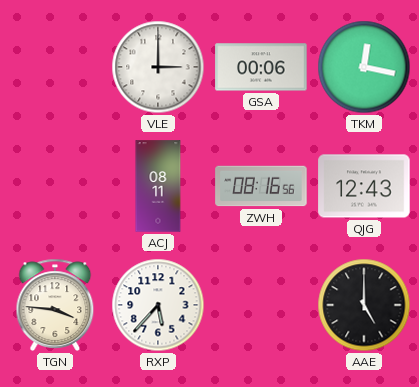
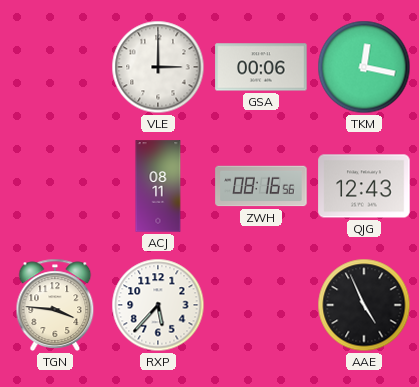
AAE: 5:00 -> 4:56 (364, 305)
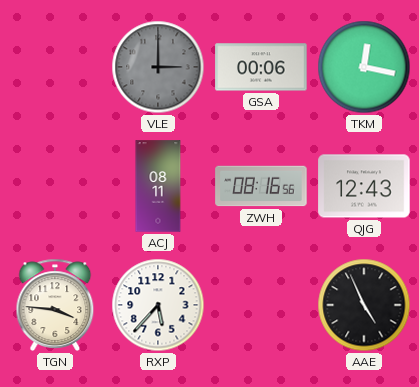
VLE dial: white -> grey (158, 67)
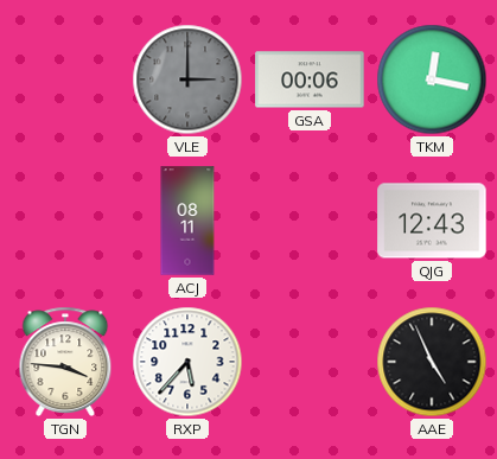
ZWH: 08:16 -> none (261, 186)
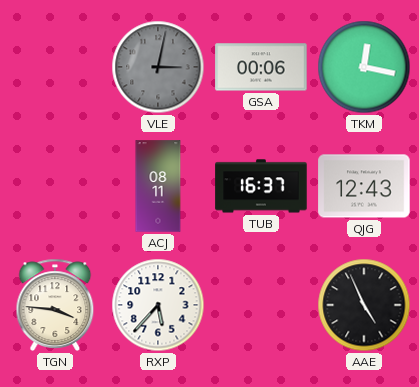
VLE: 3:00 -> 3:02 (158, 67)
TUB: none -> 16:37 (261, 186)
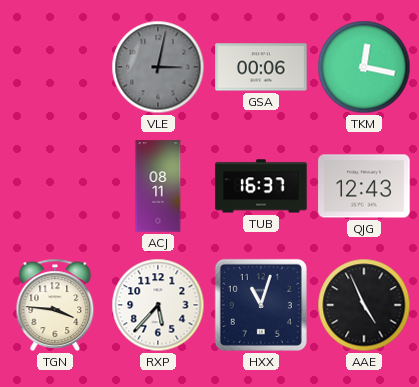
HXX: none -> 11:03 (261, 305)
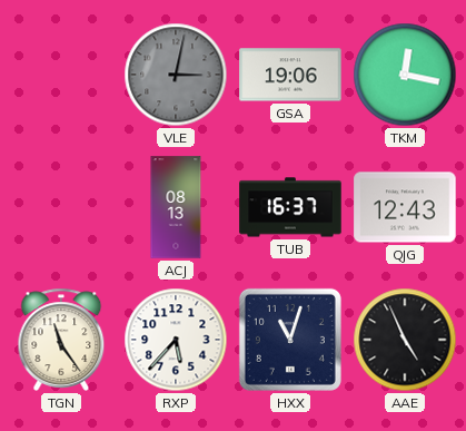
GSA: 00:06 -> 19:06 (290, 75)
ACJ: 08:11 -> 08:13 (176, 207)
TGN: 3:46 -> 11:24 (61, 340)
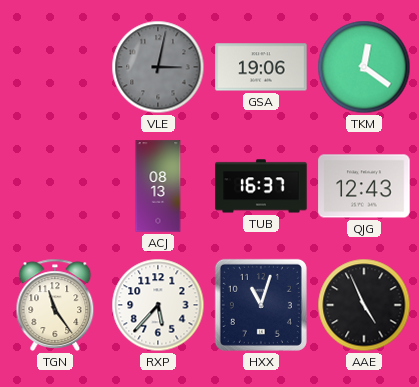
TKM: 12:17 -> 12:21 (364, 67)
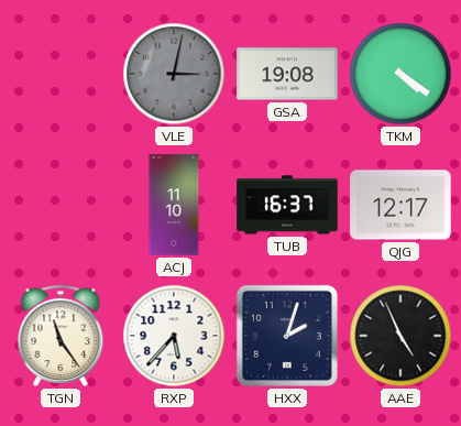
GSA: 19:06 -> 19:08 (287, 74)
TKM: 12:21 -> 4:21 (400, 74)
ACJ: 08:13 -> 11:10 (174, 205)
QJG: 12:43 -> 12:17 (400, 205)
HXX: 11:03 -> 2:03 (287, 336)
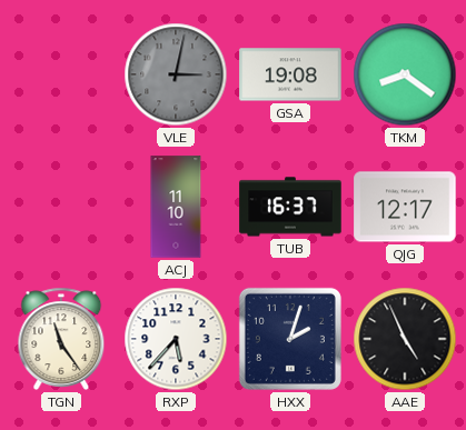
TKM: 4:21 -> 8:21 (405, 74)
